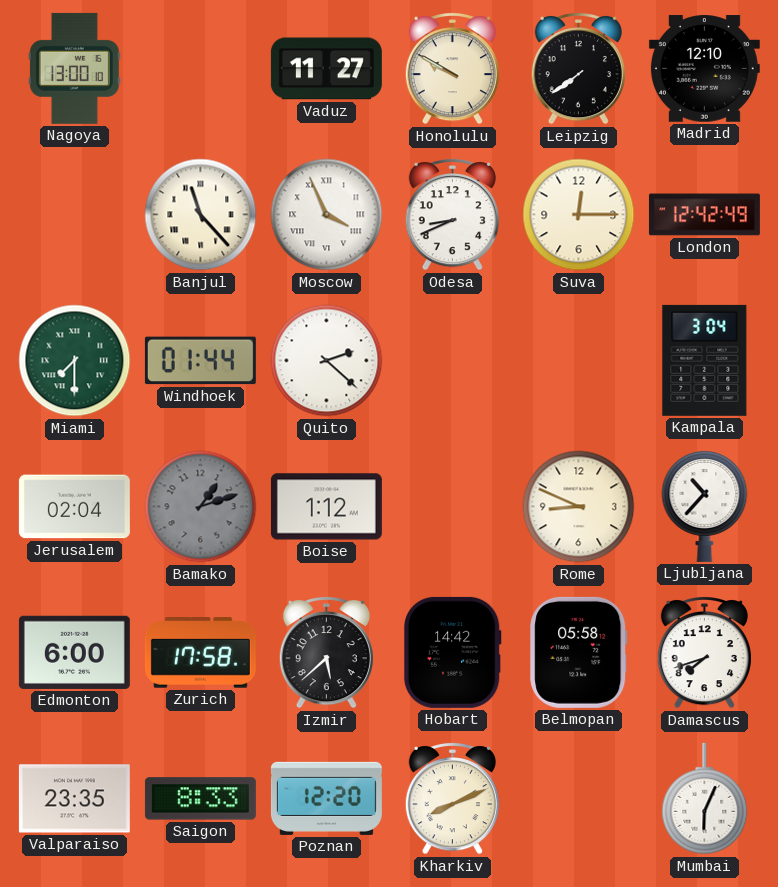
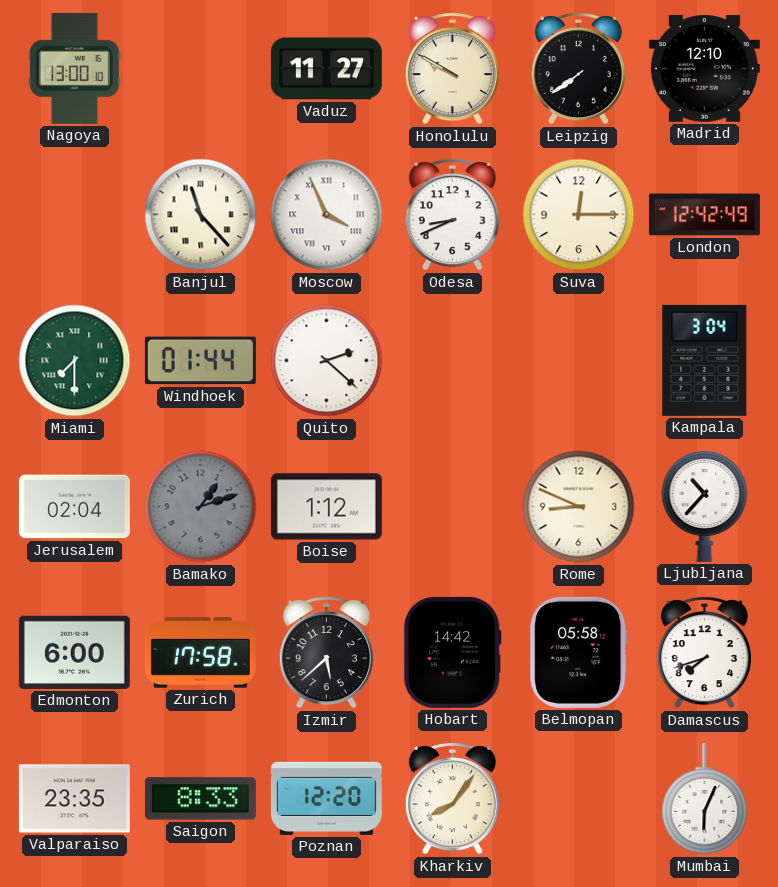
Kharkiv: 8:11 -> 8:06 (452, 799)
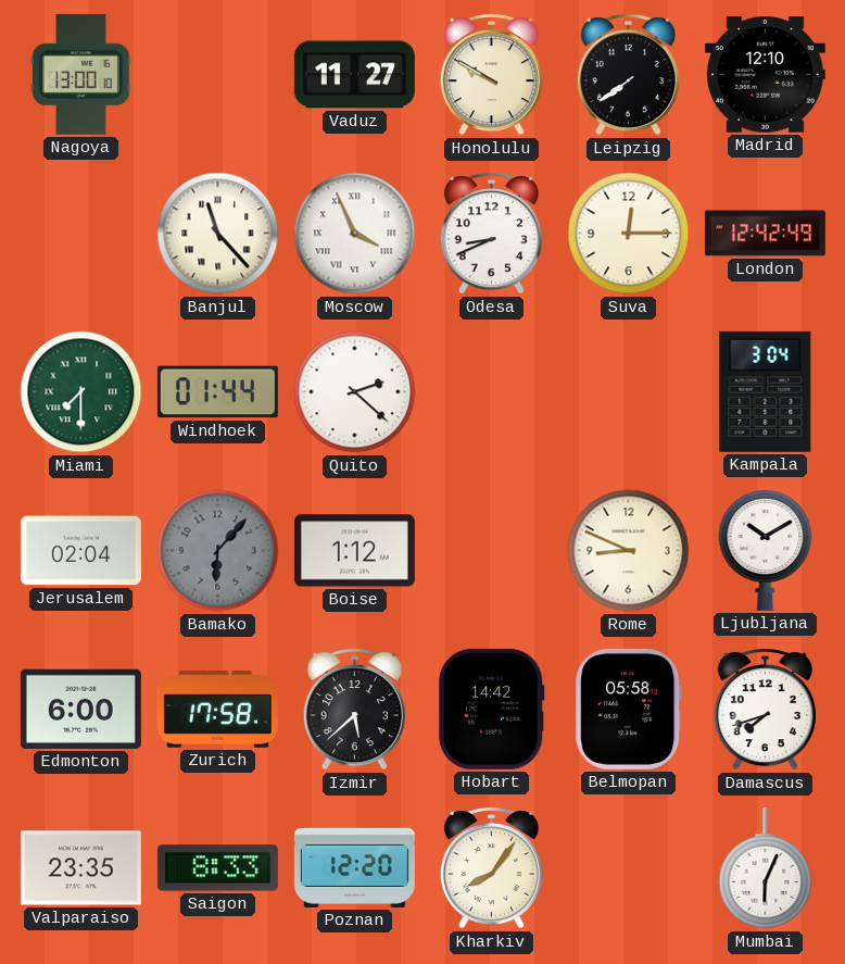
Bamako: 1:12 -> 6:07 (218, 551)
Ljubljana: 10:37 -> 10:10 (766, 550)
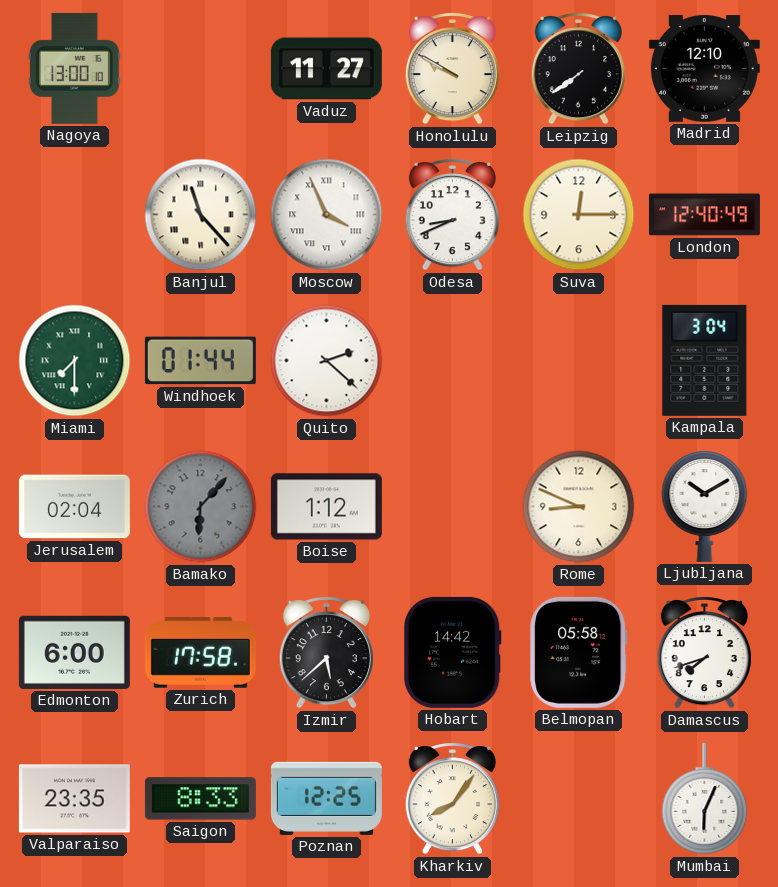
London: 12:42 -> 12:40 (704, 215)
Poznan: 12:20 -> 12:25 (326, 798)
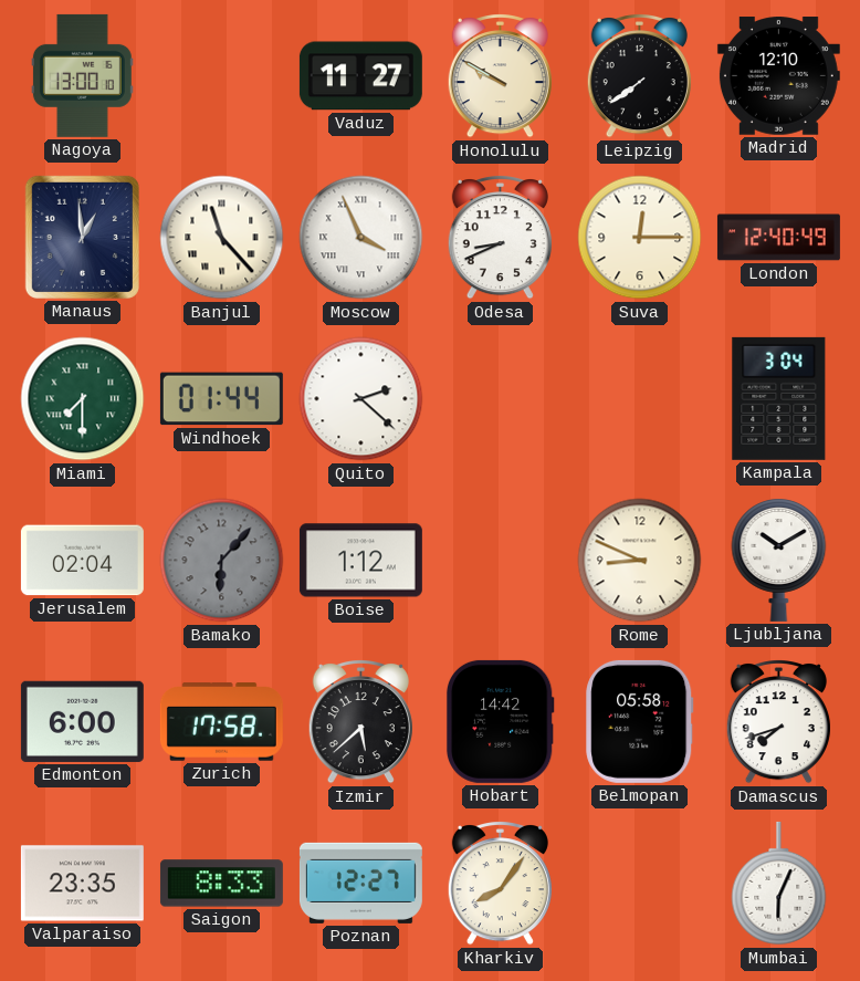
Manaus: none -> 12:59 (82, 237)
Poznan: 12:25 -> 12:27 (360, 883)
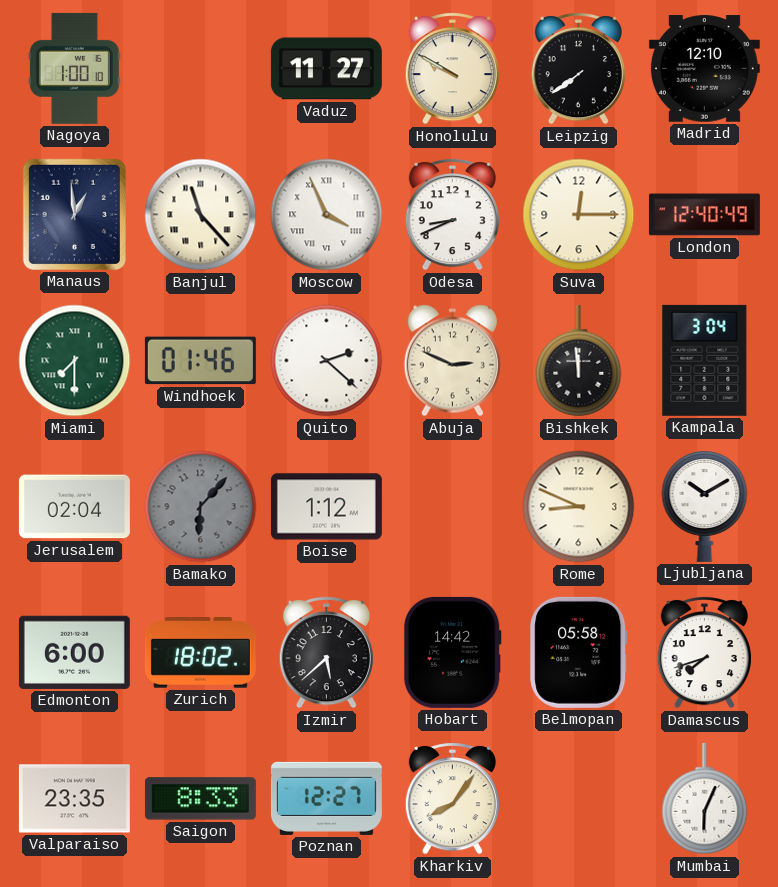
Nagoya: 13:00 -> 1:00 (74, 68)
Windhoek: 01:44 -> 01:46 (200, 361)
Abuja: none -> 2:49 (452, 361)
Bishkek: none -> 11:59 (579, 361)
Zurich: 17:58 -> 18:02 (200, 653)
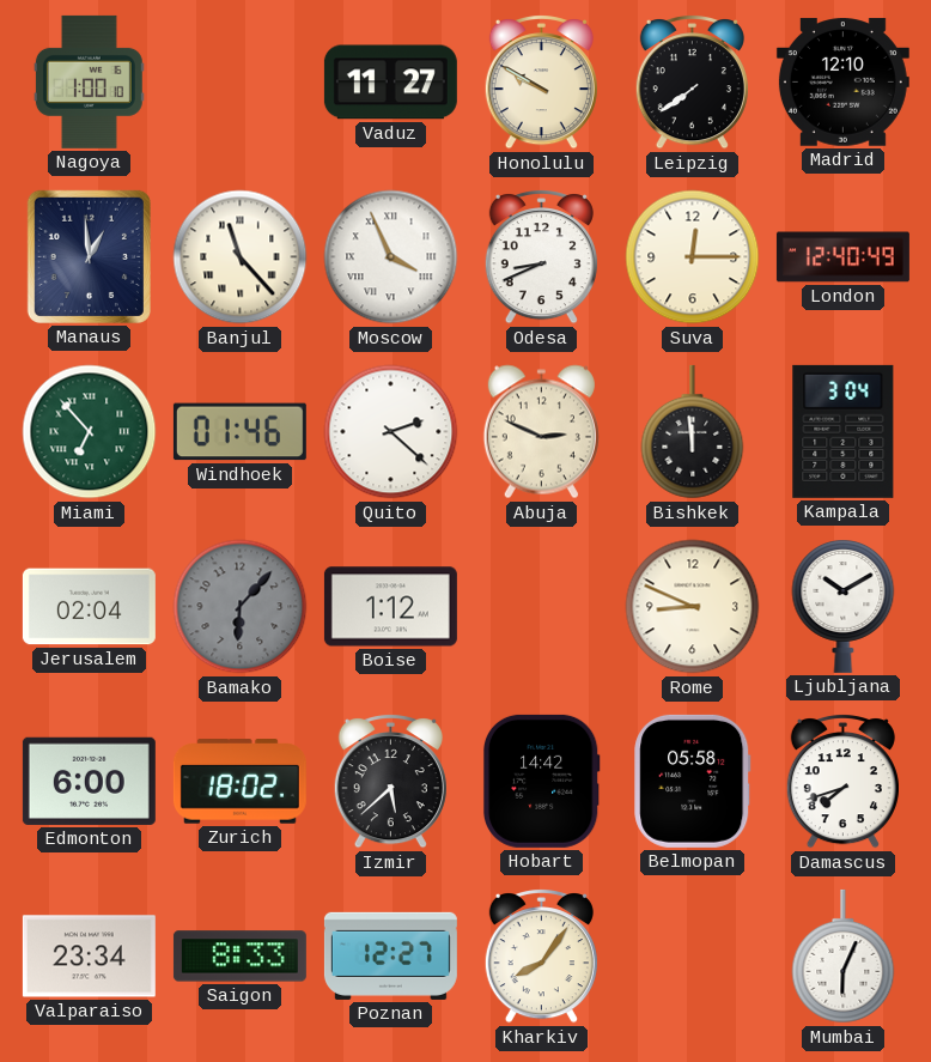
Miami: 7:30 -> 6:53 (90, 432)
Valparaiso: 23:35 -> 23:34 (89, 957)
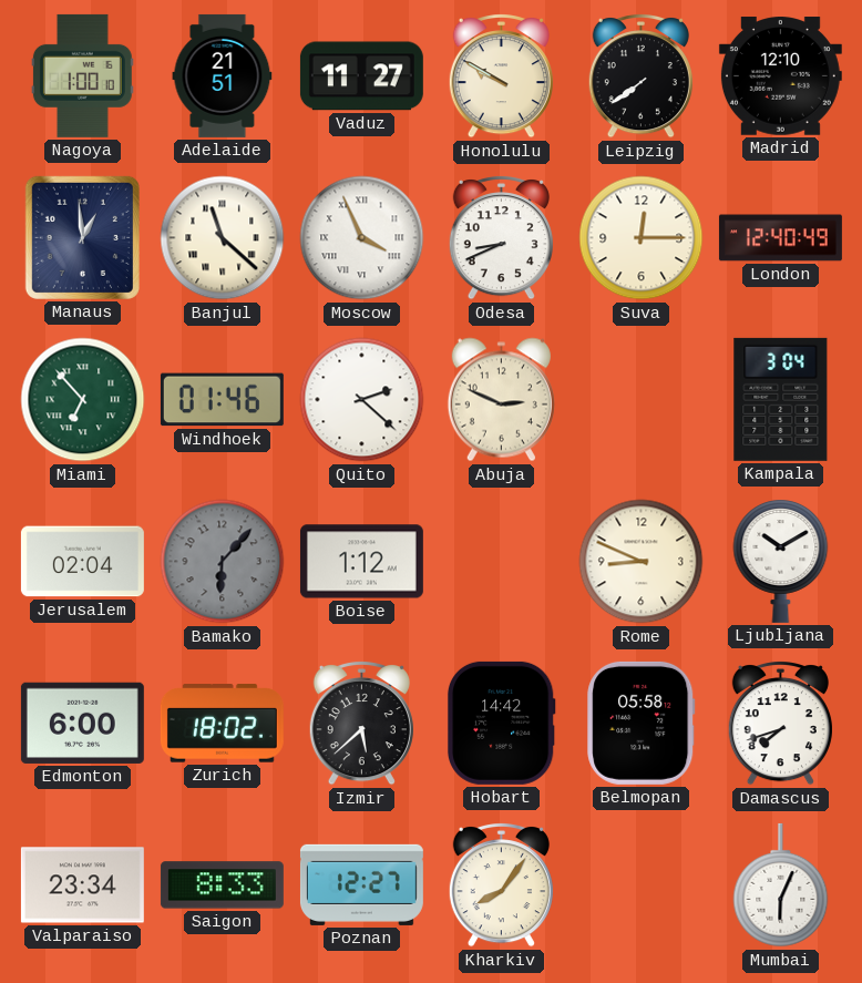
Adelaide: none -> 21:51 (223, 75)
Banjul: 11:23 -> 11:22 (223, 238)
Bishkek: 11:59 -> none (693, 432)
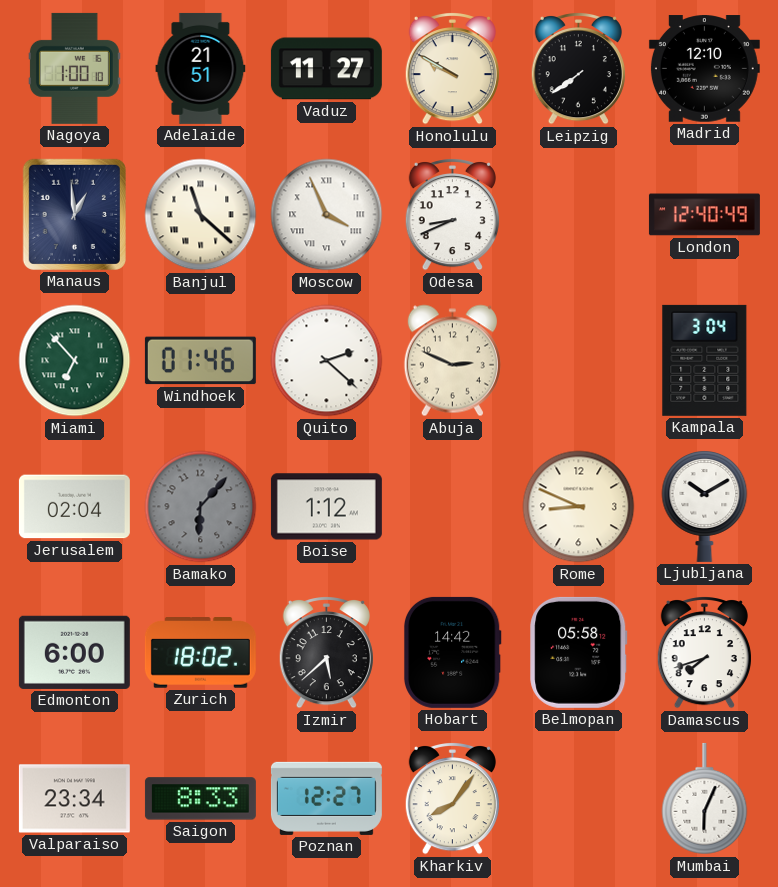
Suva: 12:15 -> none (642, 238)
